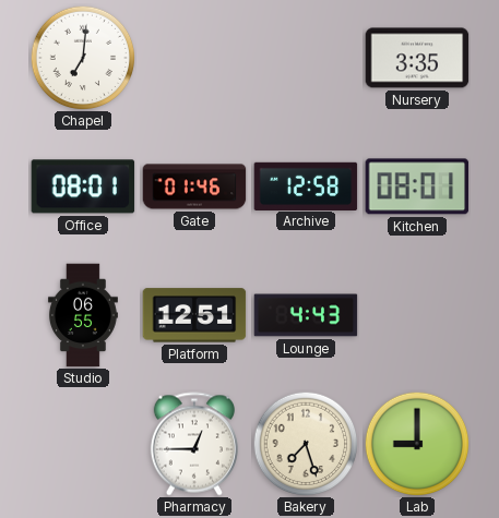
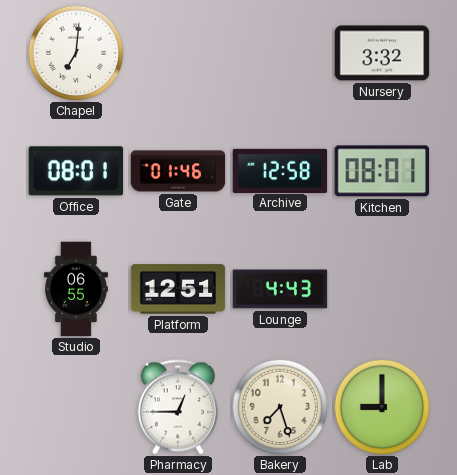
Nursery: 3:35 -> 3:32 (382, 53)
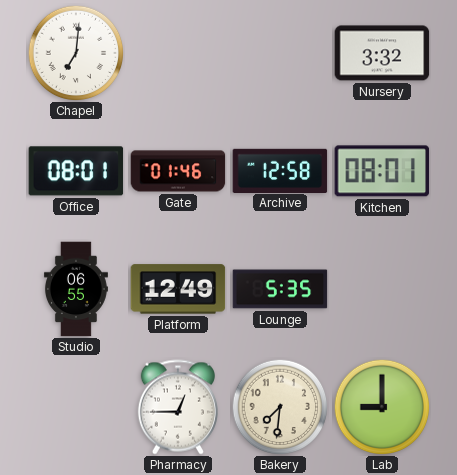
Platform: 12:51 -> 12:49 (178, 289)
Lounge: 4:43 -> 5:35 (280, 289)
Bakery: 7:27 -> 7:31 (280, 407)
